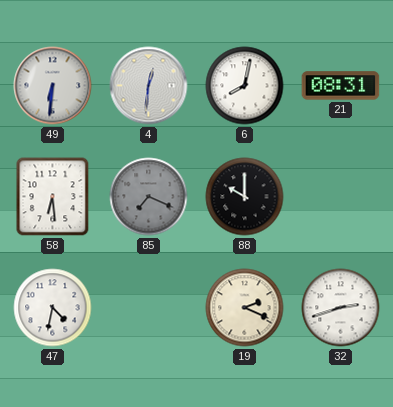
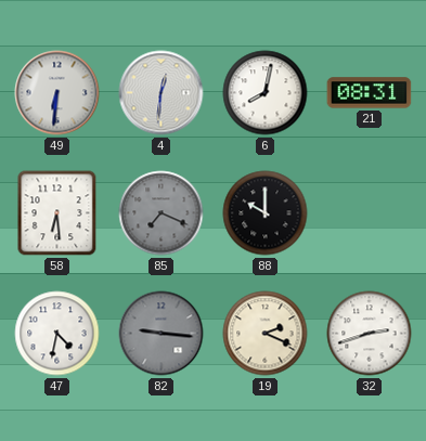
82: none -> 9:16 (162, 334)
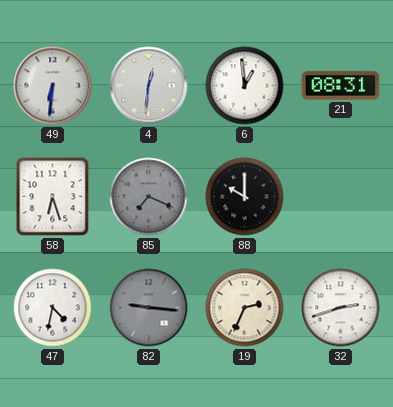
6: 8:02 -> 12:59 (245, 86)
58: 6:29 -> 6:27 (53, 197)
19: 2:19 -> 2:34 (245, 308)
